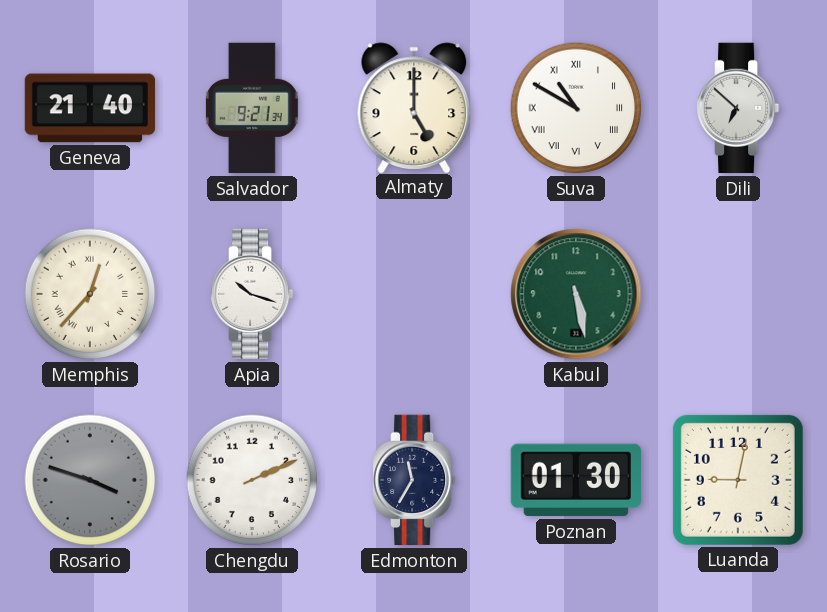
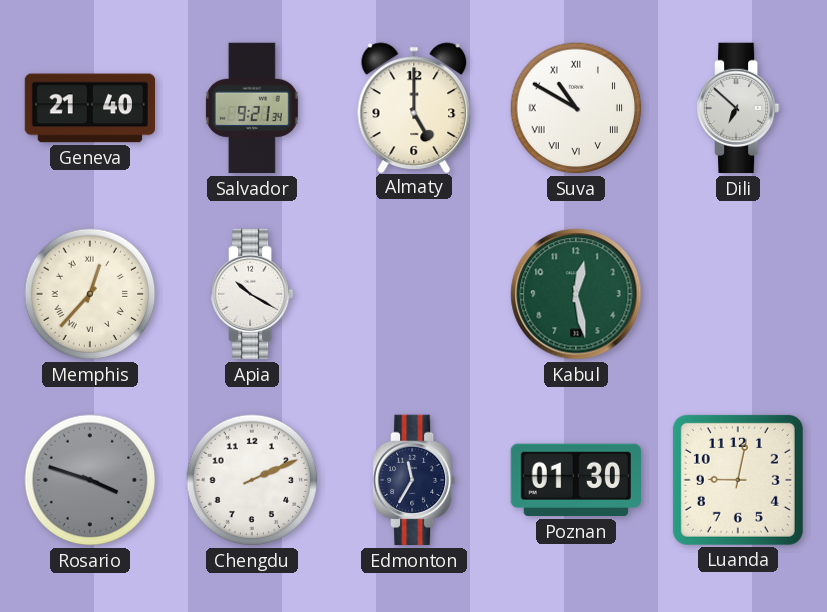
Apia: 10:18 -> 10:20 (253, 294)
Kabul: 5:28 -> 12:28 (576, 294)
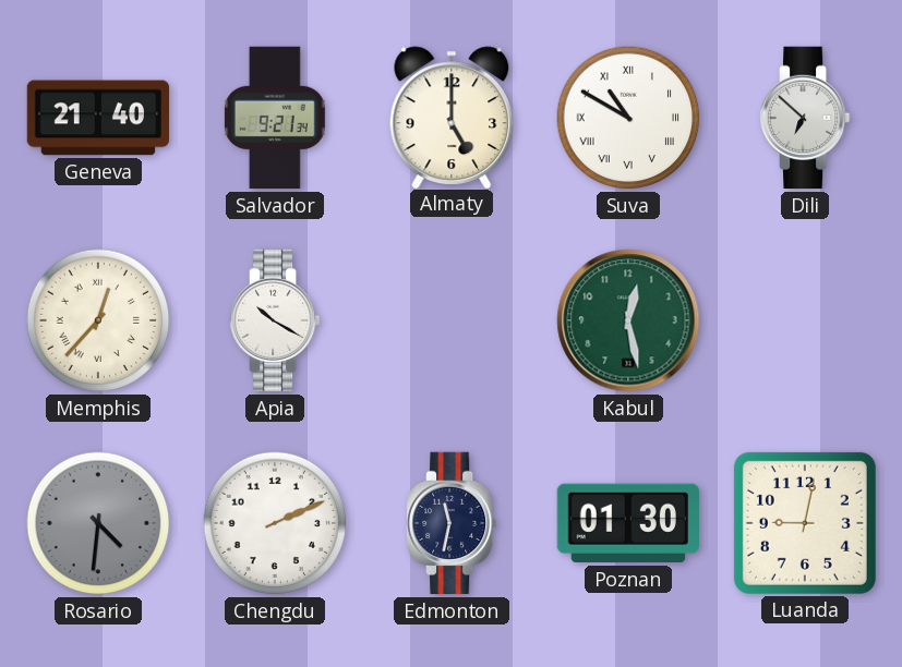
Rosario: 3:48 -> 4:31 (98, 523)
Edmonton: 11:35 -> 11:32 (453, 523)
